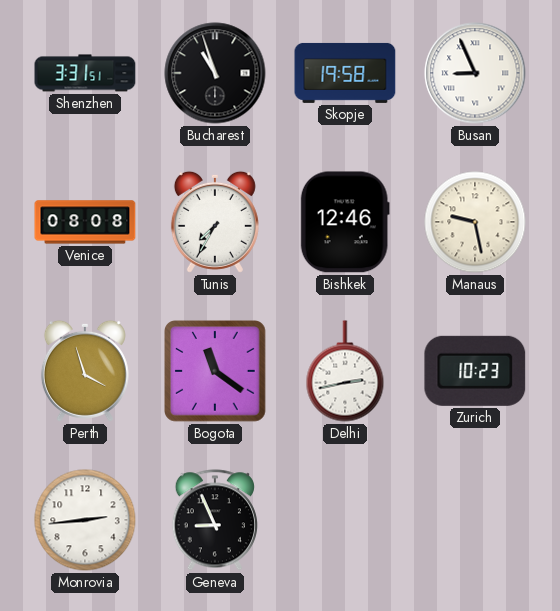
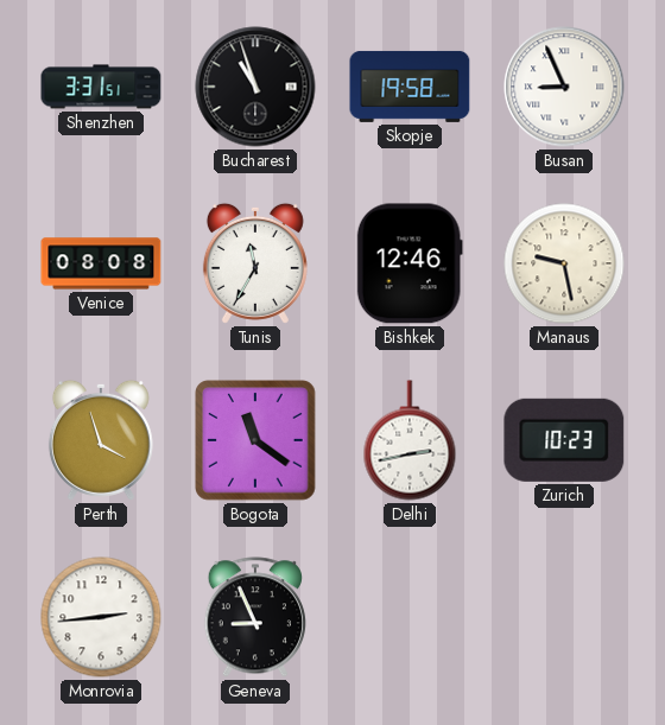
Tunis: 7:35 -> 11:35 (255, 263)
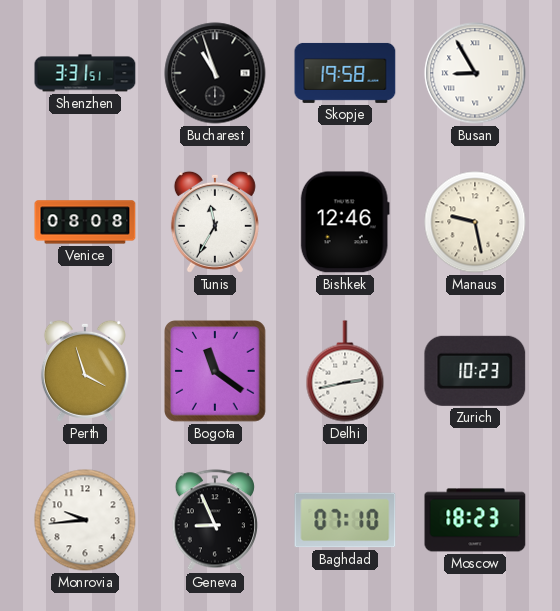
Busan: 8:56 -> 8:55 (475, 73)
Monrovia: 2:44 -> 9:44 (85, 520)
Baghdad: none -> 07:10 (345, 520)
Moscow: none -> 18:23 (475, 520)
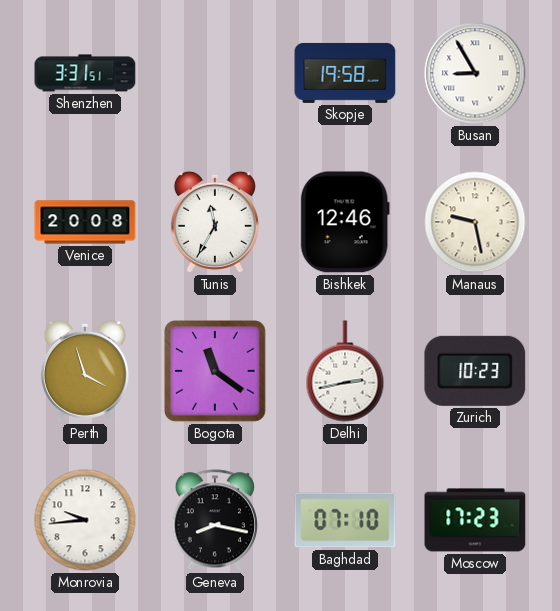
Bucharest: 10:57 -> none (215, 73)
Venice: 08:08 -> 20:08 (85, 222)
Geneva: 8:56 -> 8:17 (214, 520)
Moscow: 18:23 -> 17:23 (475, 520)
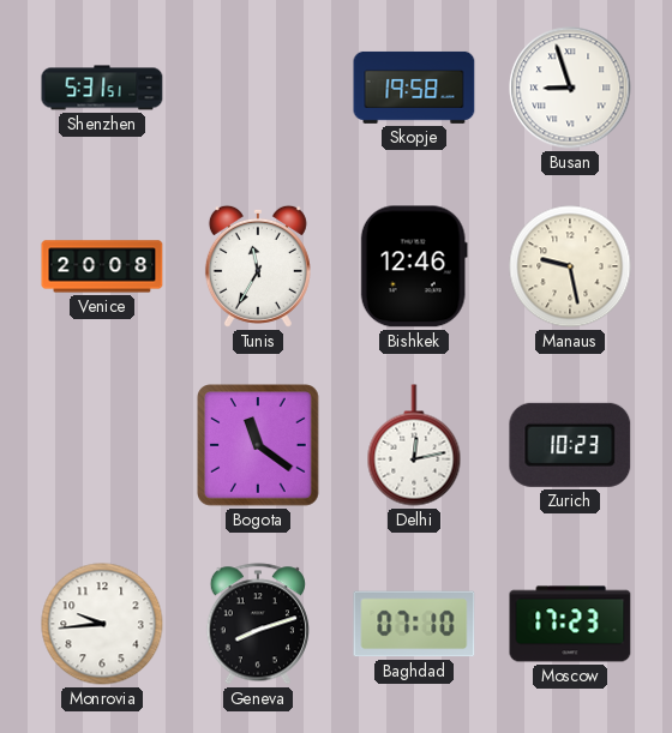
Shenzhen: 3:31 -> 5:31 (102, 88)
Busan: 8:55 -> 8:57 (570, 88)
Perth: 3:57 -> none (85, 371)
Delhi: 2:43 -> 12:13 (414, 445)
Geneva: 8:17 -> 8:12 (257, 624)
